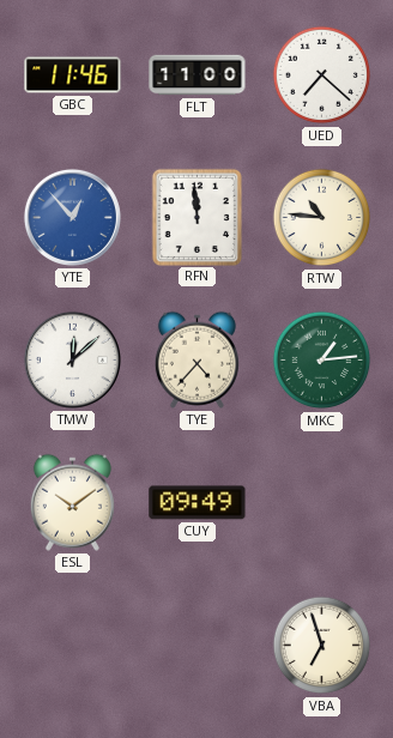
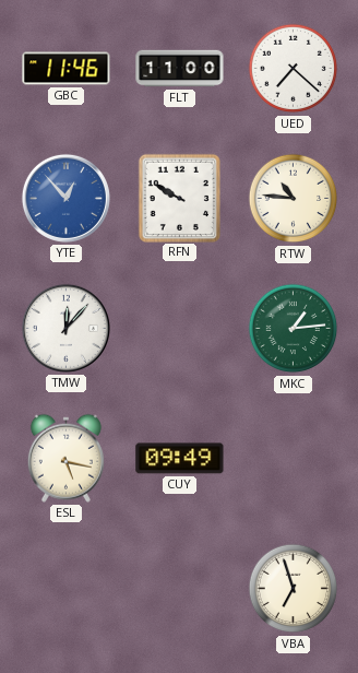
RFN: 11:59 -> 9:50 (179, 198)
TMW: 12:08 -> 12:07 (65, 328)
TYE: 4:37 -> none (196, 359)
ESL: 10:09 -> 5:17 (65, 458)
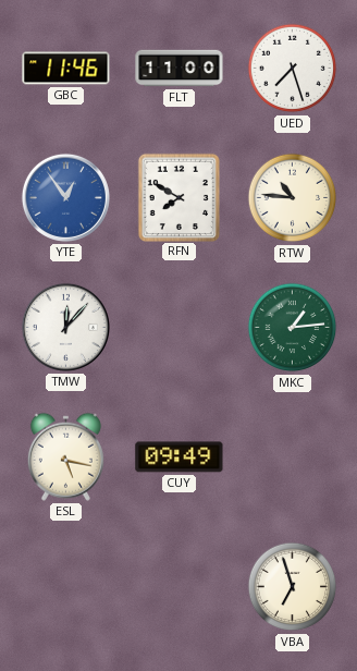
UED: 7:22 -> 7:27 (293, 69)
YTE: 12:53 -> 12:54 (65, 197)
RFN: 9:50 -> 7:50 (178, 197)
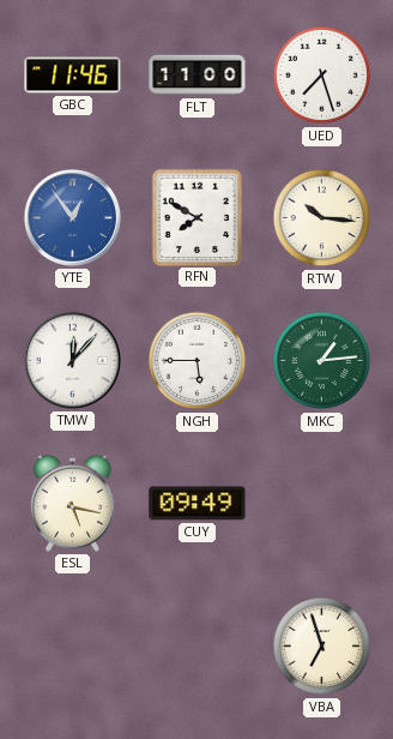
RTW: 10:46 -> 10:16 (322, 218)
NGH: none -> 5:45 (198, 361)
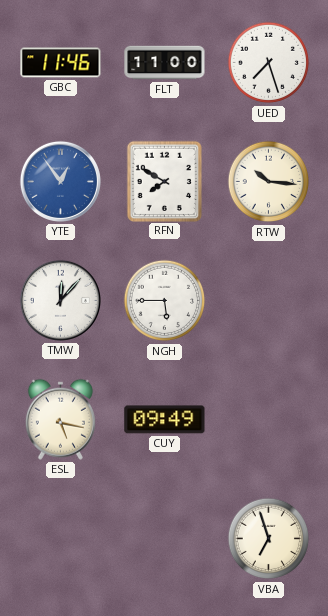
MKC: 1:14 -> none (322, 361)
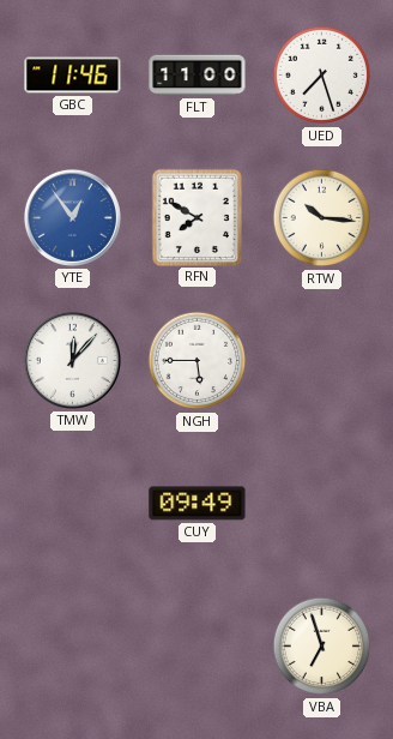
ESL: 5:17 -> none (60, 419)
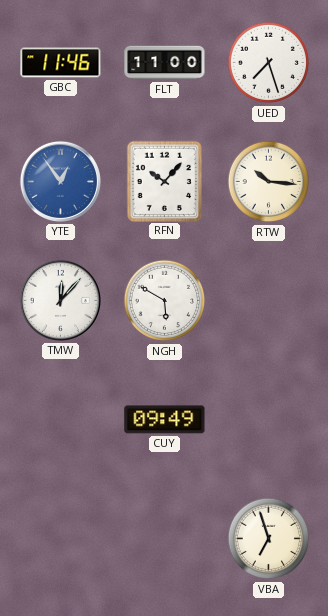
RFN: 7:50 -> 10:07 (164, 181)
NGH: 5:45 -> 5:50 (165, 301)
